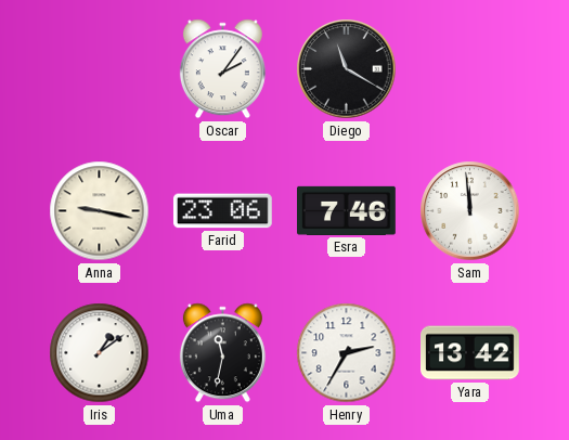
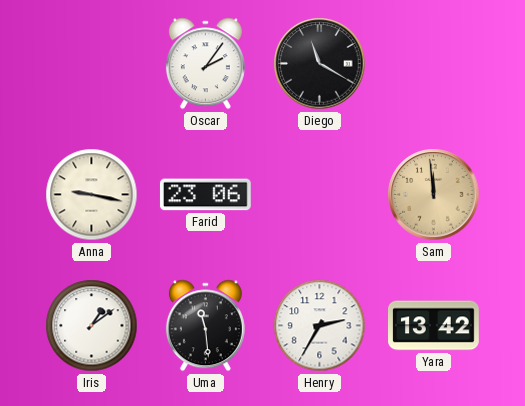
Esra: 7:46 -> none (347, 210)
Sam dial: white -> champagne (434, 195)
Uma: 11:32 -> 11:29 (205, 326)
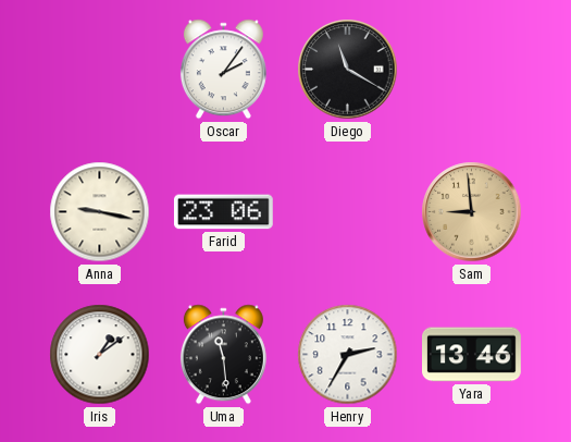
Sam: 11:59 -> 8:59 (472, 212)
Yara: 13:42 -> 13:46 (472, 355)
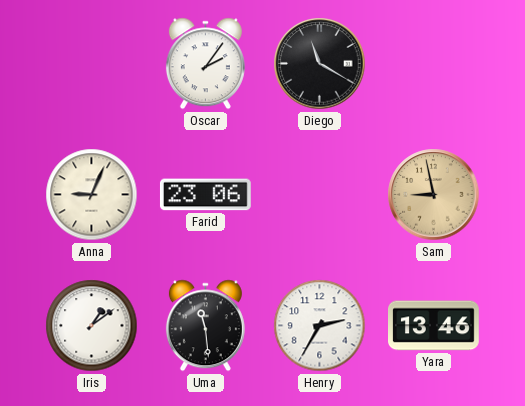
Anna: 9:17 -> 9:04 (92, 195)
Sam: 8:59 -> 8:58 (434, 195)
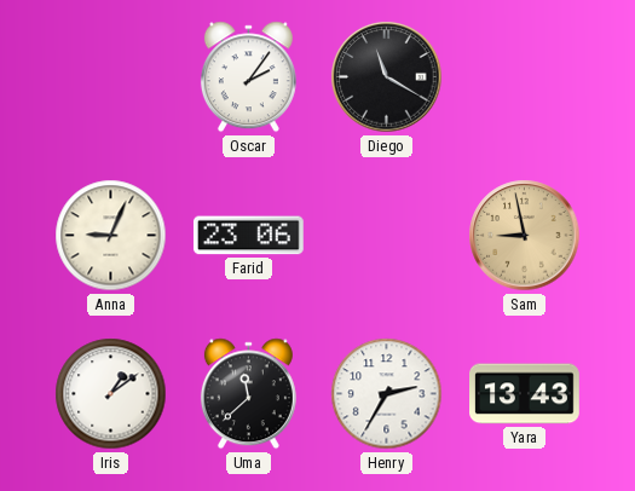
Uma: 11:29 -> 11:38 (248, 394)
Yara: 13:46 -> 13:43 (525, 394)
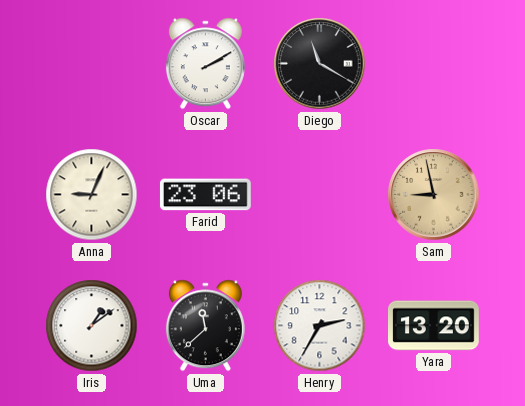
Oscar: 2:06 -> 2:10 (205, 64)
Yara: 13:43 -> 13:20 (434, 326)
